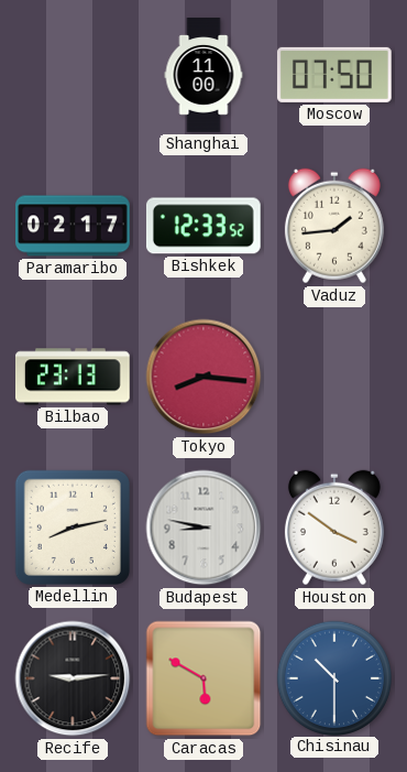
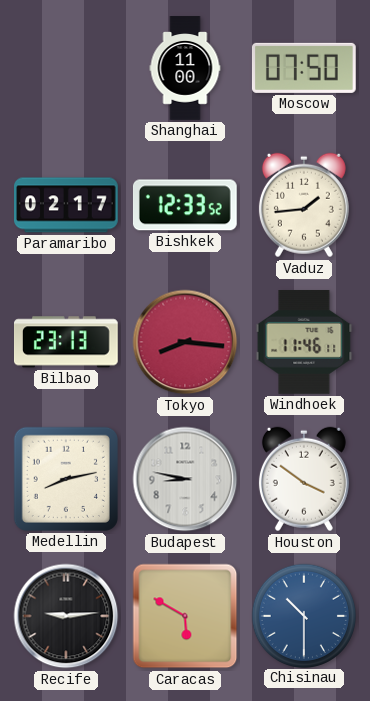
Windhoek: none -> 11:46 (304, 343)
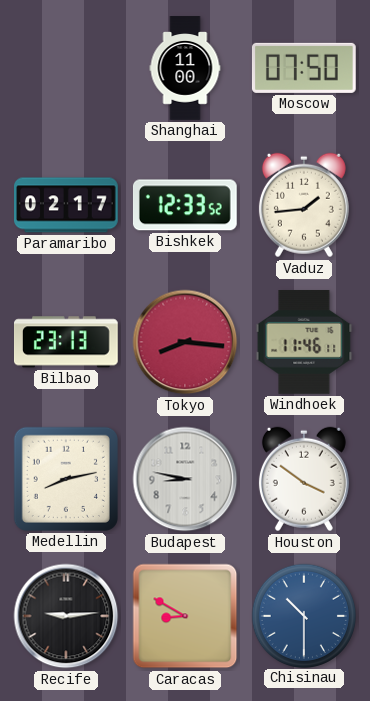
Caracas: 5:50 -> 8:50 (185, 616)
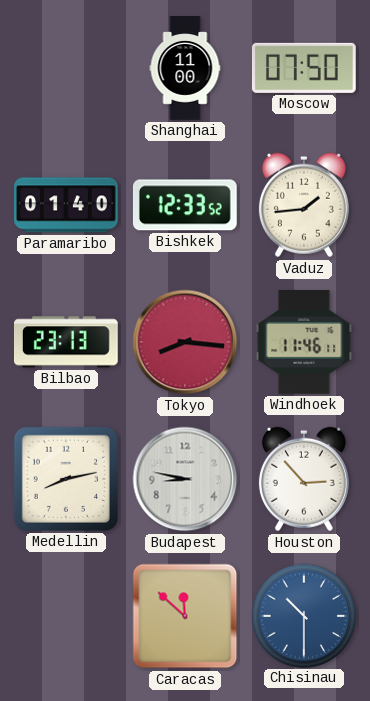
Paramaribo: 02:17 -> 01:40 (67, 205)
Houston: 3:51 -> 2:53 (304, 479)
Recife: 9:14 -> none (66, 616)
Caracas: 8:50 -> 11:52 (185, 616)
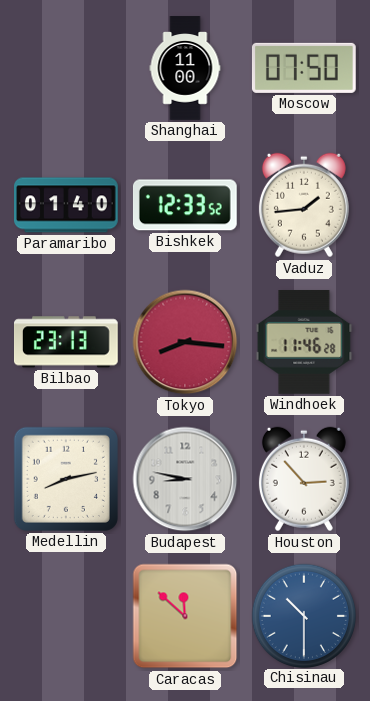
Windhoek: 11:46:11 -> 11:46:28 (304, 343)
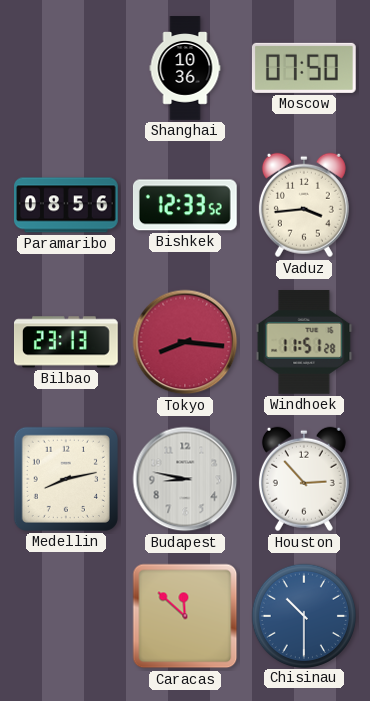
Shanghai: 11:00 -> 10:36 (185, 68)
Paramaribo: 01:40 -> 08:56 (67, 205)
Vaduz: 1:44 -> 3:44 (304, 205)
Windhoek: 11:46 -> 11:51 (304, 343)
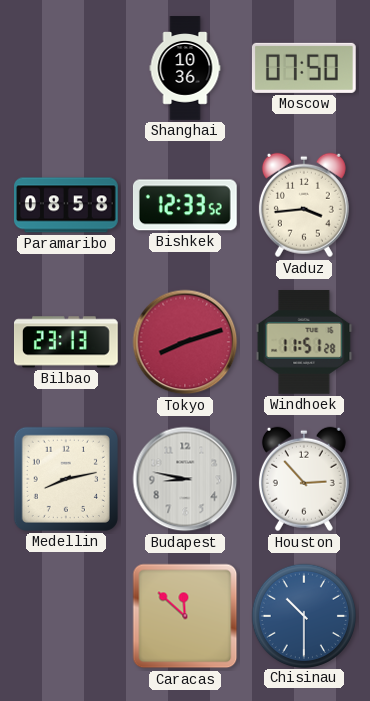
Paramaribo: 08:56 -> 08:58 (67, 205)
Tokyo: 8:16 -> 8:12 (185, 342)
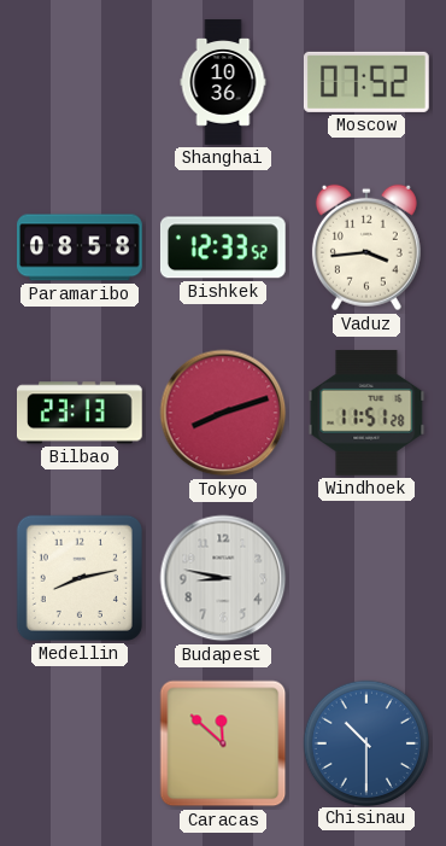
Moscow: 07:50 -> 07:52 (366, 82)
Houston: 2:53 -> none (304, 479)
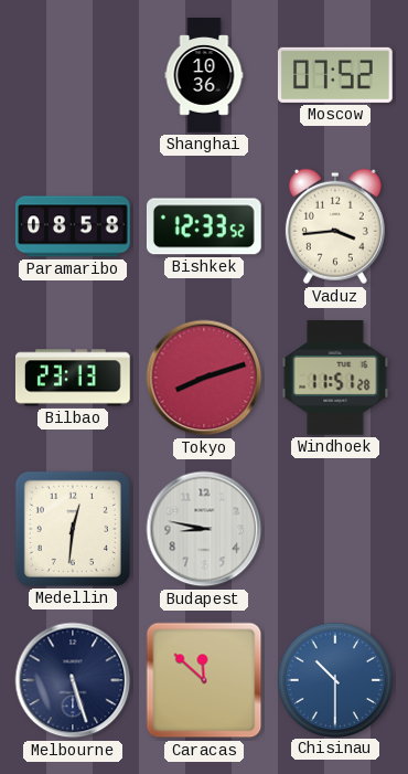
Medellin: 8:13 -> 12:31 (73, 529)
Melbourne: none -> 5:27 (73, 680)
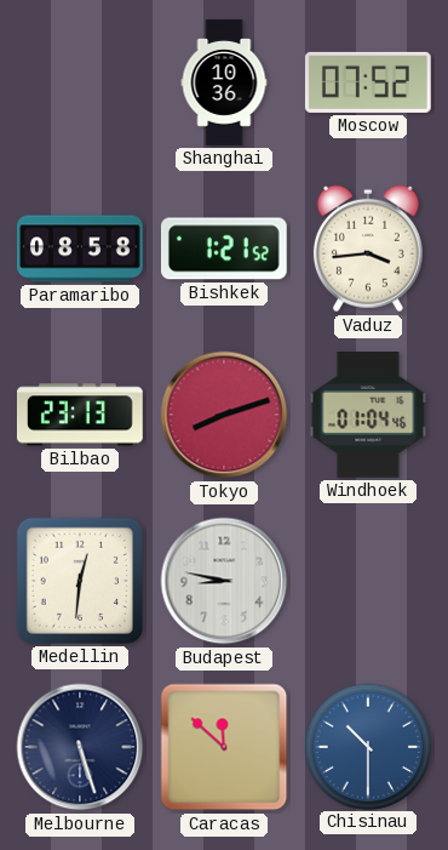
Bishkek: 12:33 -> 1:21 (224, 249)
Windhoek: 11:51 -> 01:04 (368, 416)
